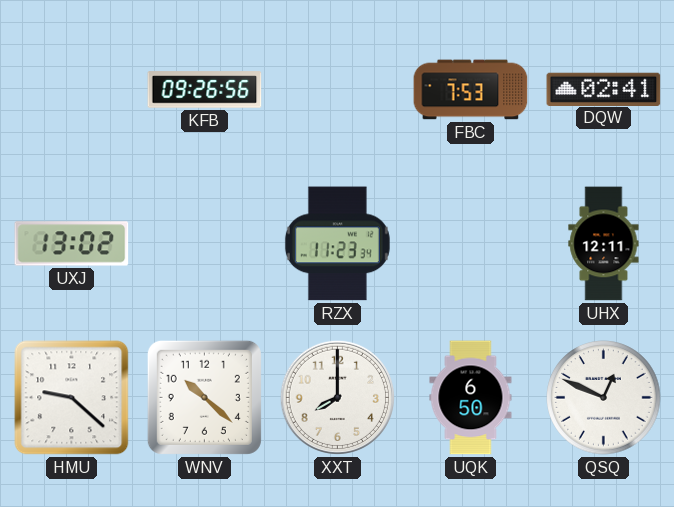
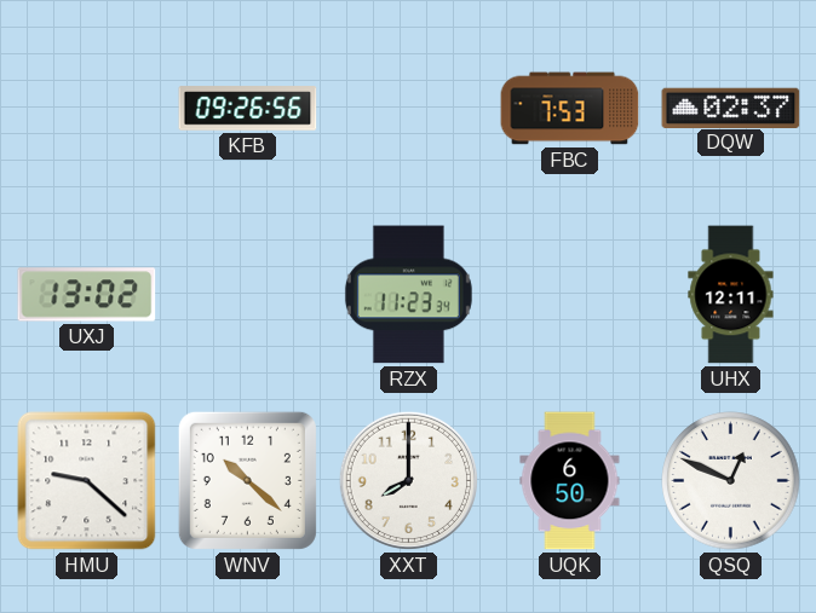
DQW: 02:41 -> 02:37 (731, 108)
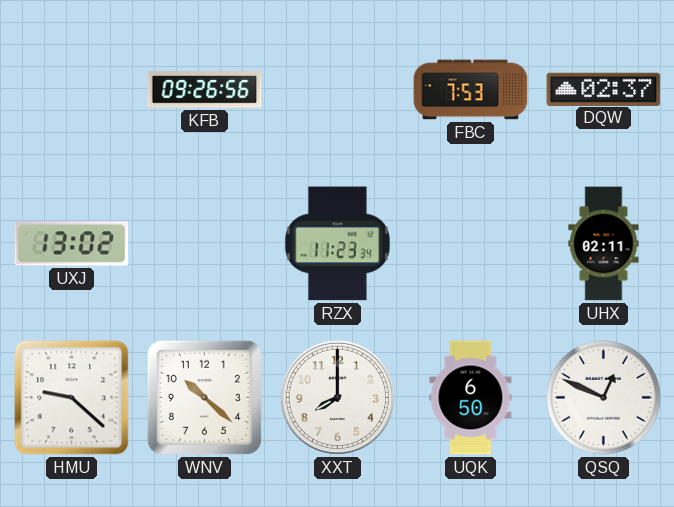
UHX: 12:11 -> 02:11 (604, 244)
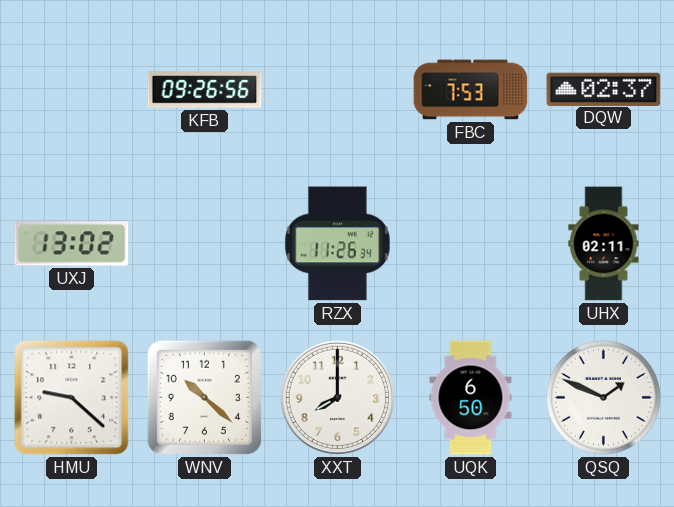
RZX: 11:23 -> 11:26 (337, 244)
QSQ: 12:49 -> 1:49 (604, 398)
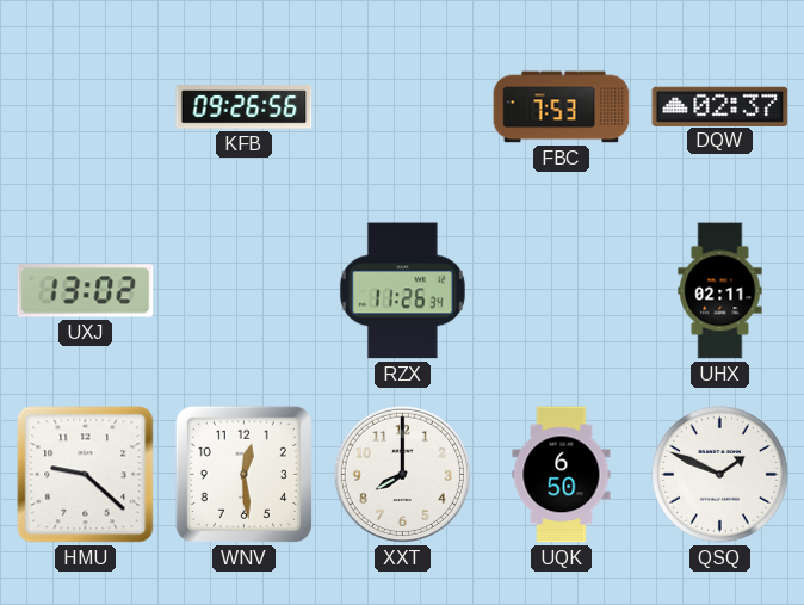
WNV: 10:22 -> 12:29 (243, 474)
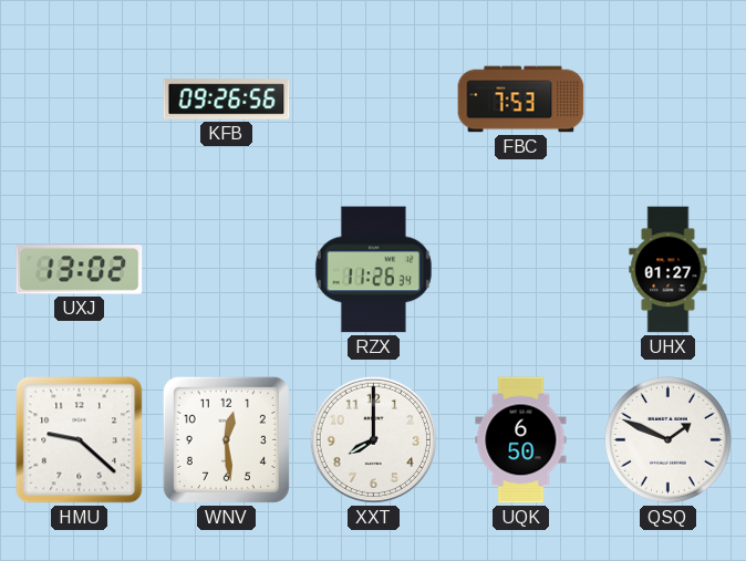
DQW: 02:37 -> none (720, 106)
UHX: 02:11 -> 01:27 (669, 270)
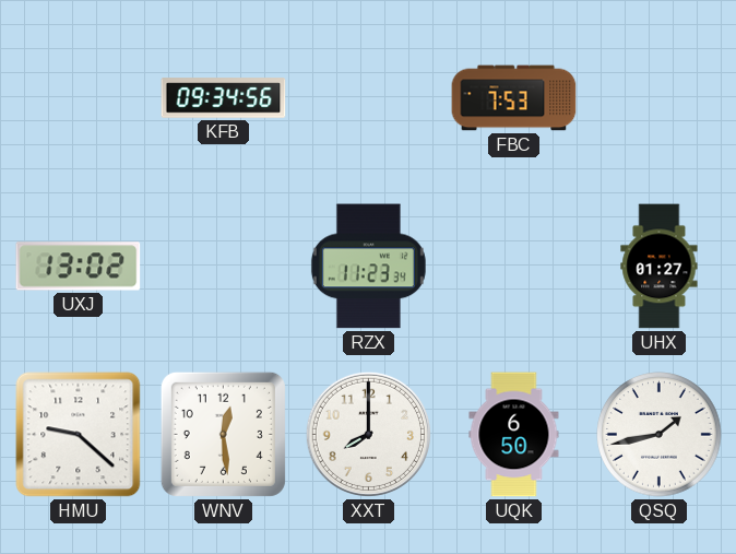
KFB: 09:26 -> 09:34 (224, 98)
RZX: 11:26 -> 11:23 (368, 267)
QSQ: 1:49 -> 1:43 (660, 435)
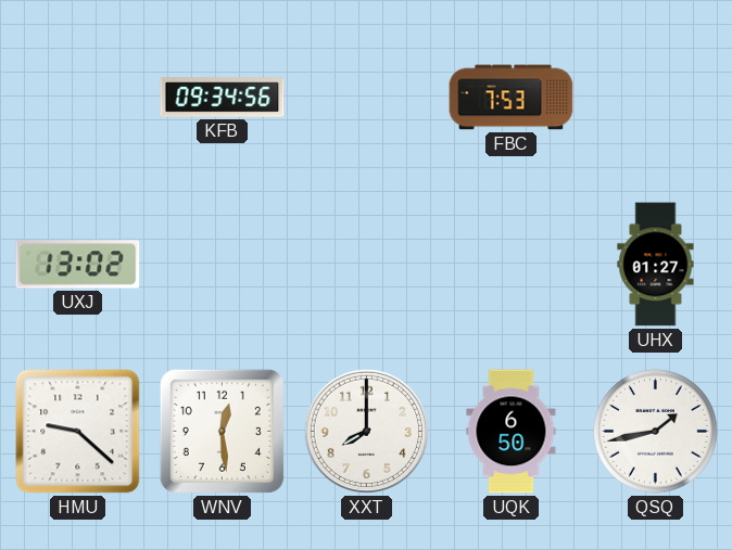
RZX: 11:23 -> none (368, 267)
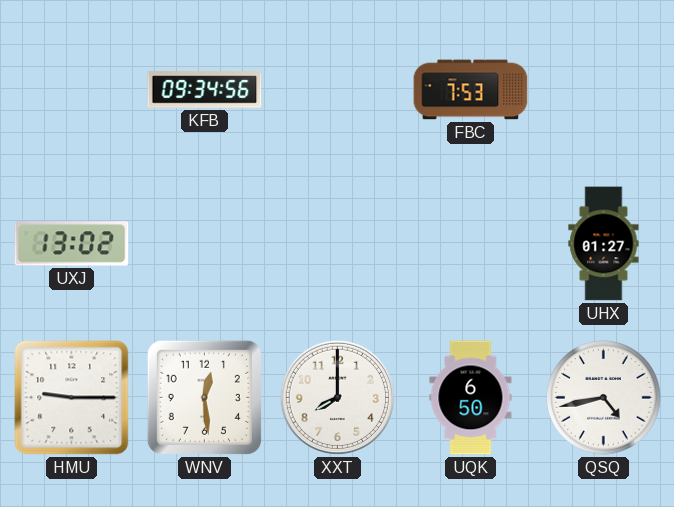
HMU: 9:22 -> 9:15 (72, 398)
QSQ: 1:43 -> 4:43 (604, 398)
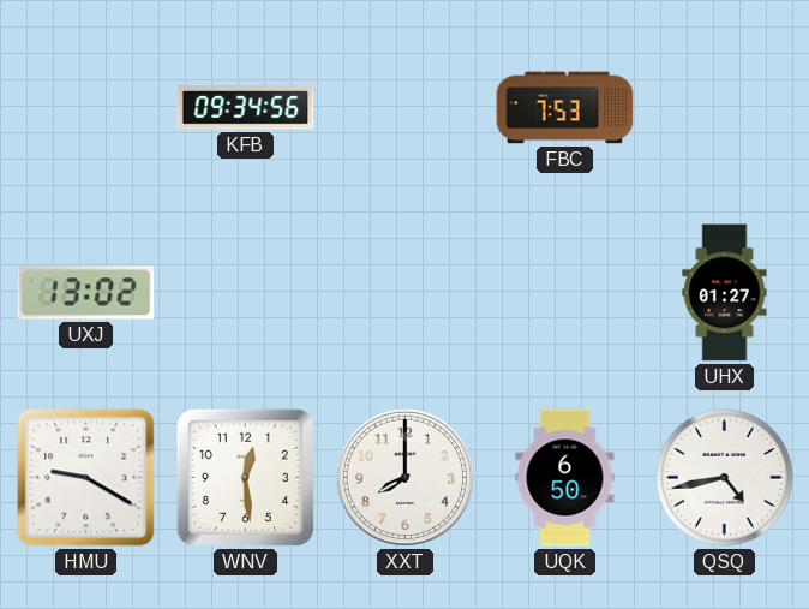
HMU: 9:15 -> 9:20 (86, 478)
